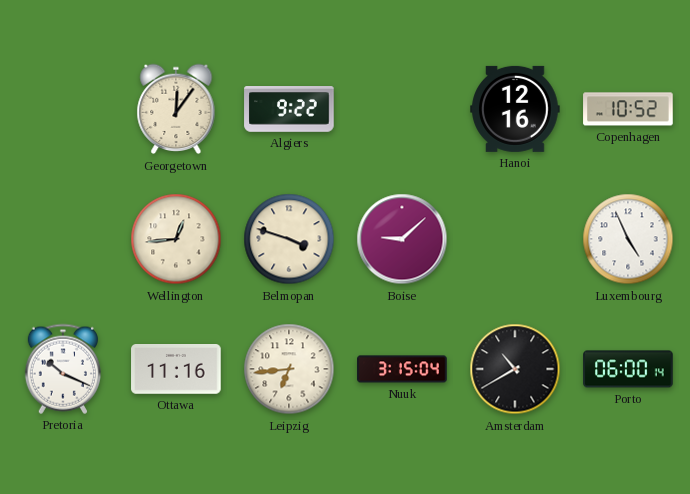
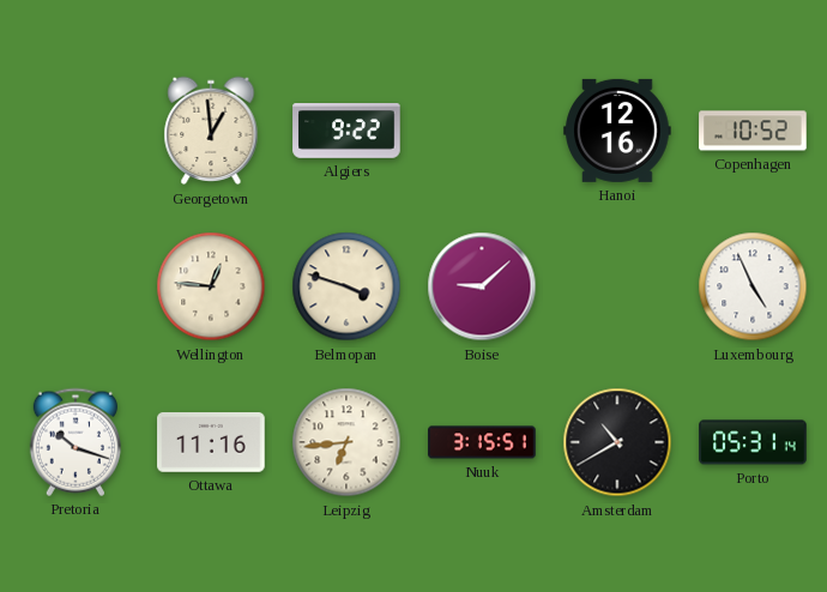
Georgetown: 12:06 -> 12:59 (211, 131)
Wellington: 12:44 -> 12:46 (211, 286)
Pretoria: 10:19 -> 10:18 (76, 442)
Nuuk: 3:15:04 -> 3:15:51 (482, 442)
Porto: 06:00 -> 05:31 (753, 442)
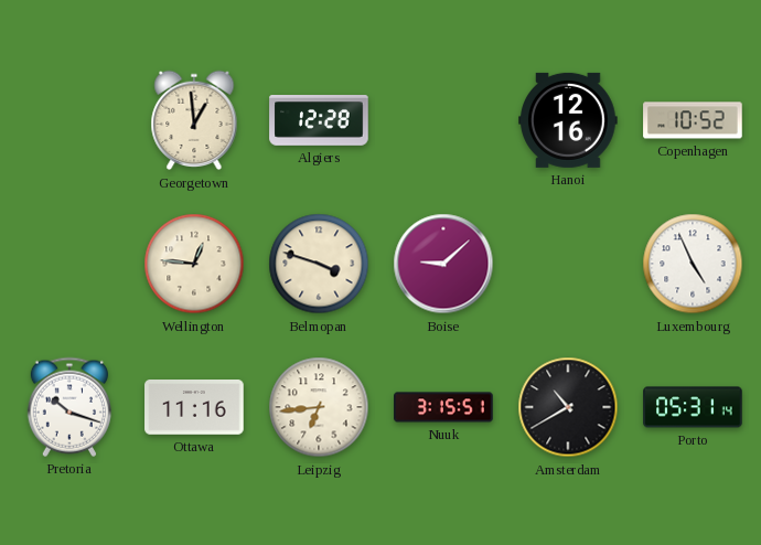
Algiers: 9:22 -> 12:28 (319, 121)
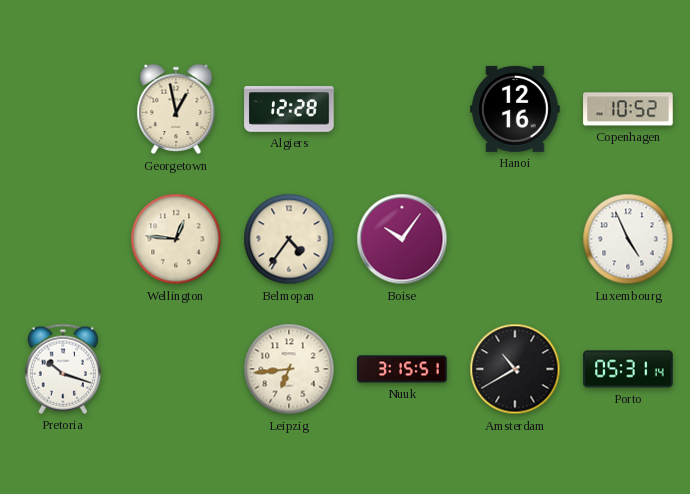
Georgetown: 12:59 -> 12:58 (176, 109)
Belmopan: 3:48 -> 4:36 (289, 239)
Boise: 9:08 -> 10:06 (402, 239)
Ottawa: 11:16 -> none (194, 408)
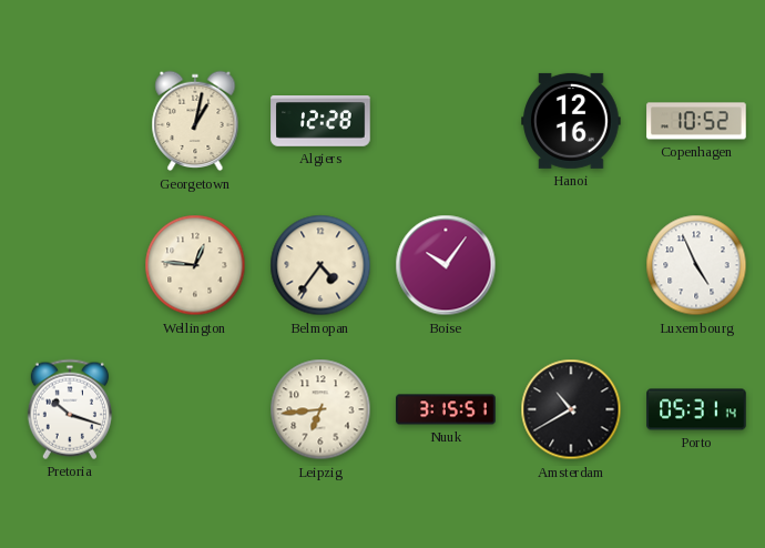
Georgetown: 12:58 -> 1:02 (195, 121)
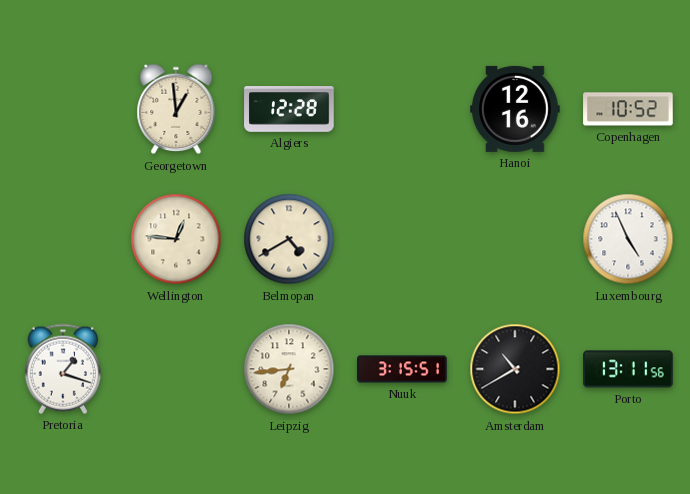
Georgetown: 1:02 -> 12:59 (176, 109)
Belmopan: 4:36 -> 4:40 (289, 239)
Boise: 10:06 -> none (446, 265)
Pretoria: 10:18 -> 1:18 (63, 369)
Porto: 05:31 -> 13:11 (628, 369)
